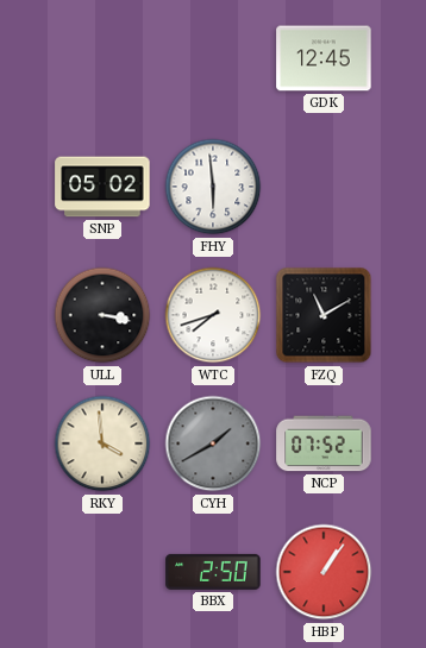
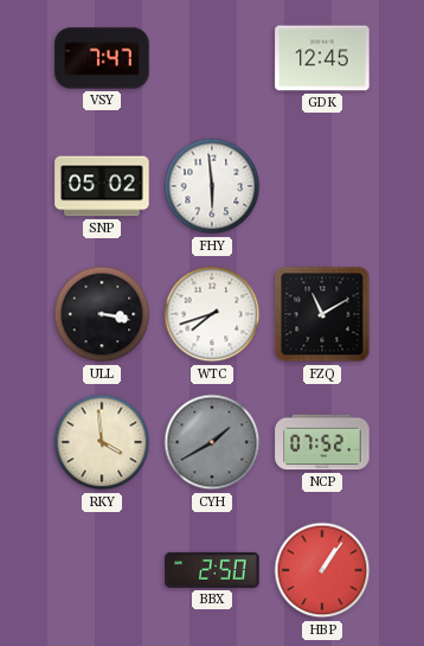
VSY: none -> 7:47 (102, 58)
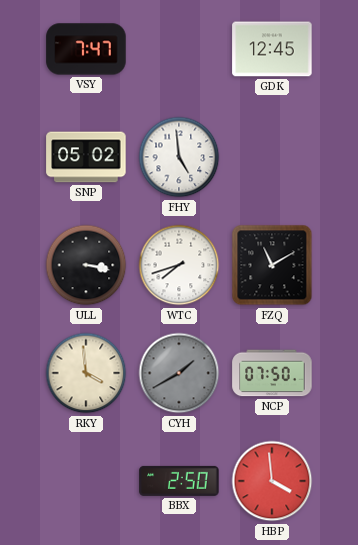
FHY: 5:59 -> 4:59 (179, 157)
NCP: 07:52 -> 07:50 (272, 373)
HBP: 1:06 -> 3:59 (272, 481)
